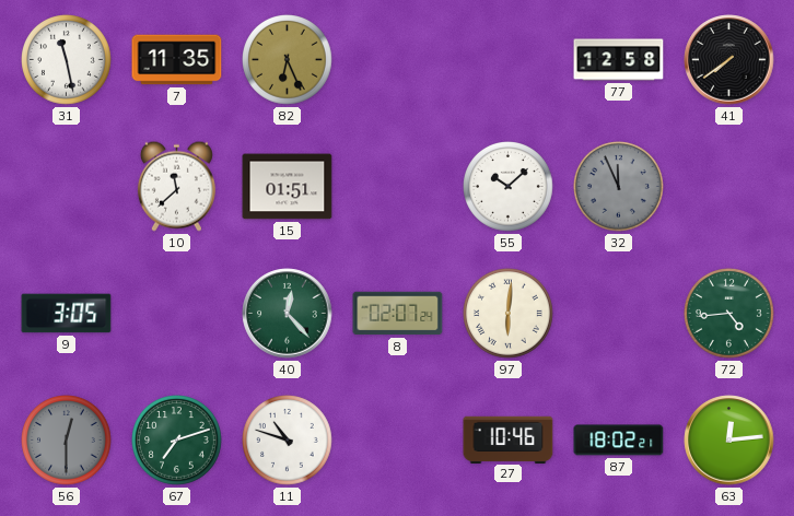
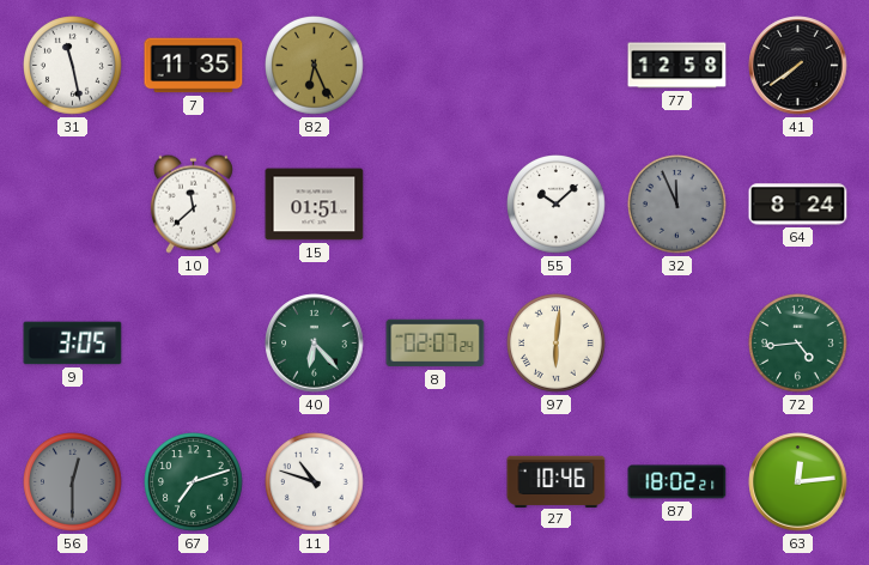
64: none -> 8:24 (798, 205)
40: 12:23 -> 6:23 (315, 344)
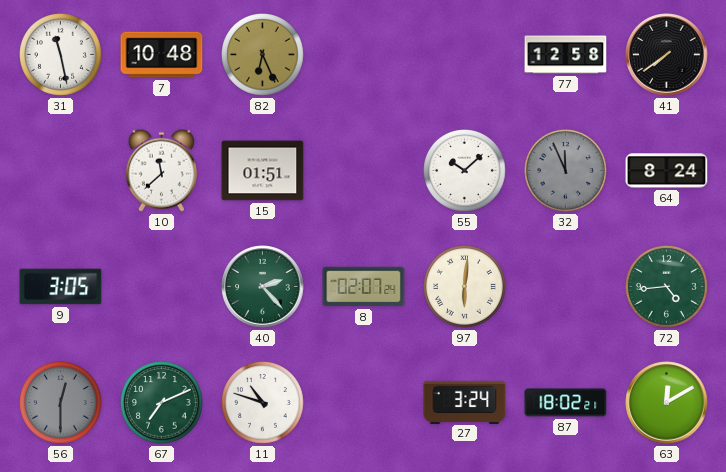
7: 11:35 -> 10:48 (162, 55)
40: 6:23 -> 2:23 (263, 287)
67: 7:12 -> 7:11 (162, 403)
27: 10:46 -> 3:24 (465, 402)
63: 12:14 -> 12:10 (667, 403)
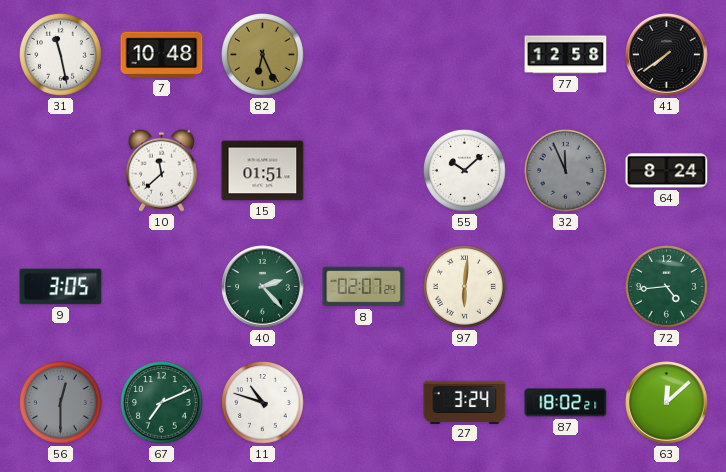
63: 12:10 -> 12:08 (667, 403)
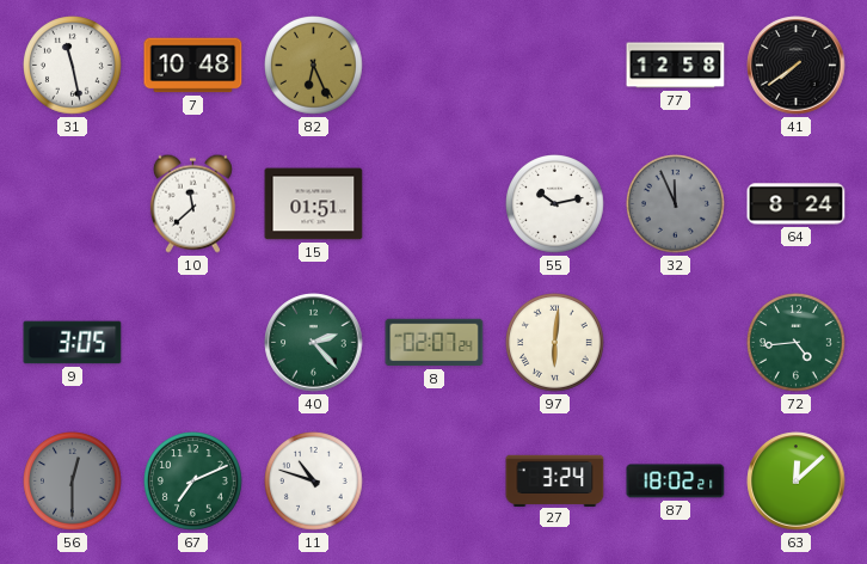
55: 10:08 -> 10:13 (555, 204)
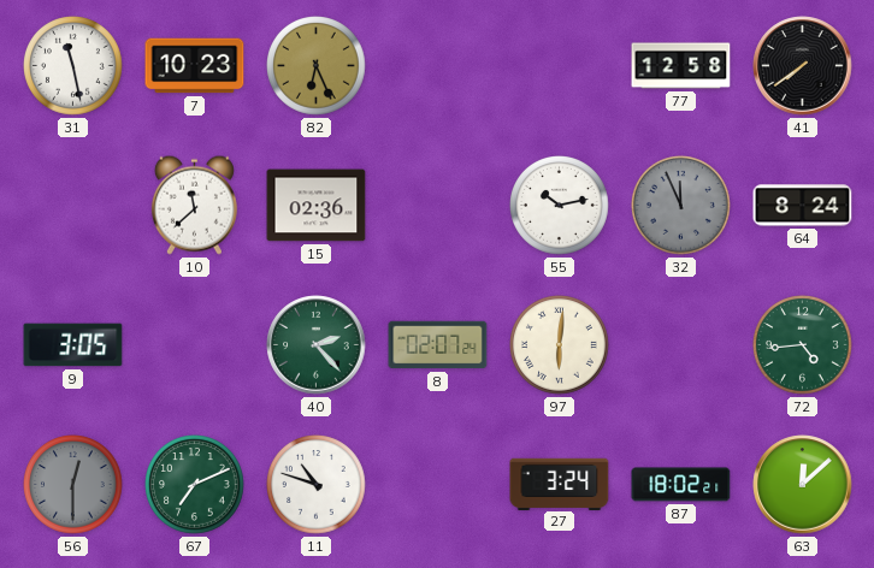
7: 10:48 -> 10:23 (195, 66)
15: 01:51 -> 02:36 (317, 206)
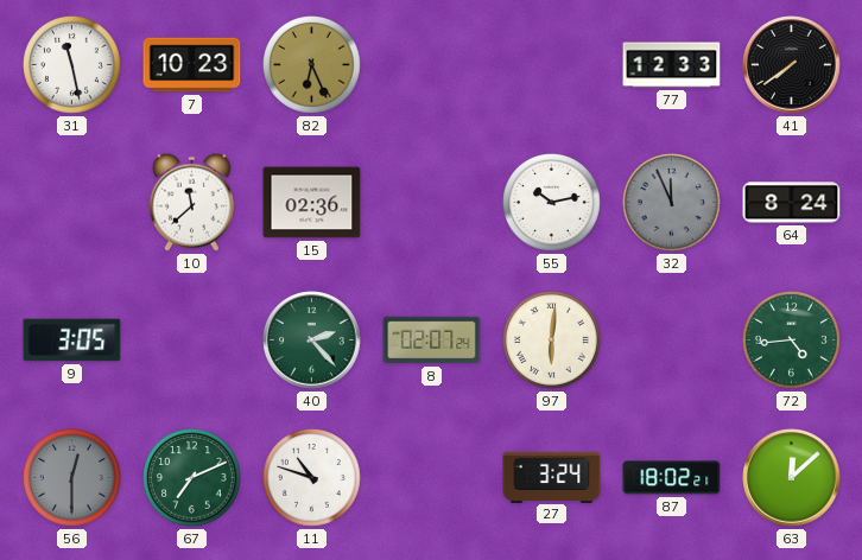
77: 12:58 -> 12:33 (672, 65)
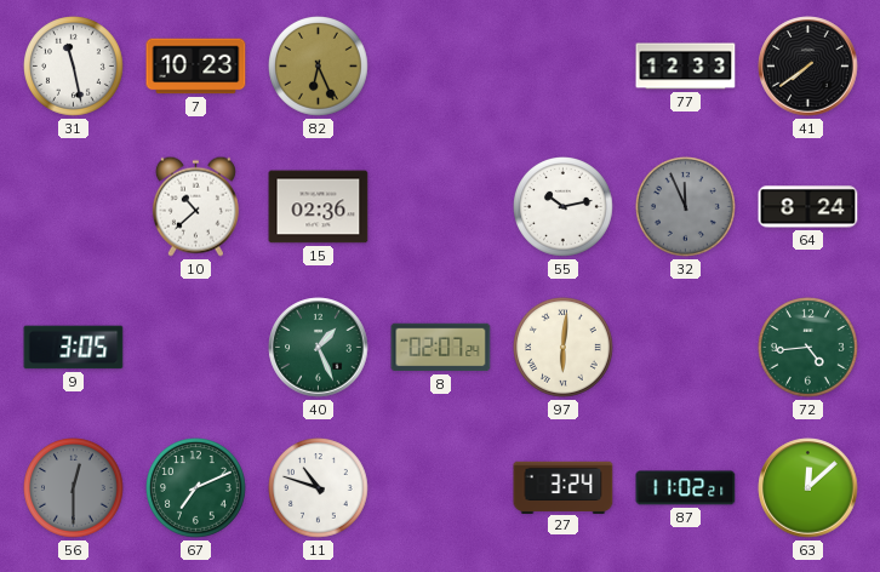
10: 11:38 -> 10:38 (195, 206)
40: 2:23 -> 1:26 (319, 348)
87: 18:02 -> 11:02 (686, 488)
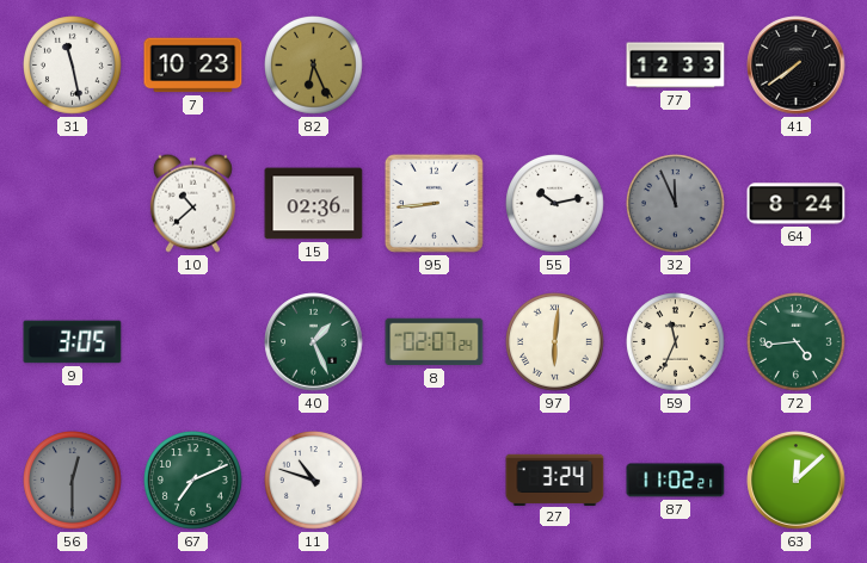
95: none -> 8:44 (433, 203)
59: none -> 11:34 (676, 342)
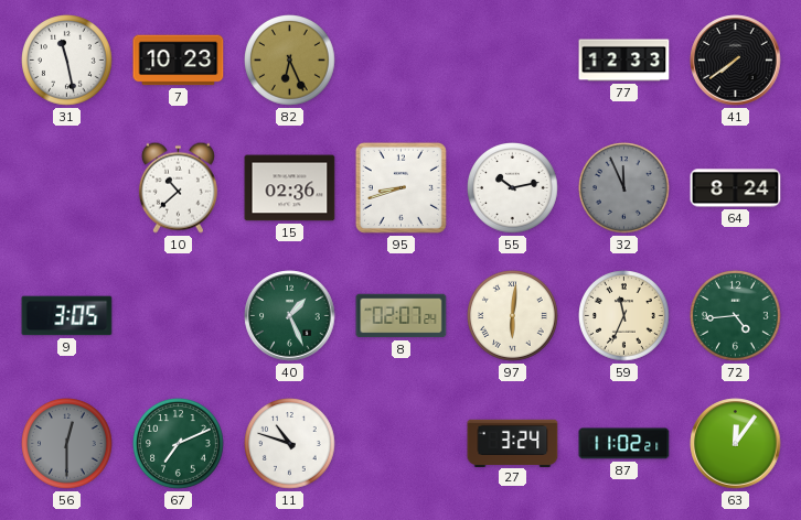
95: 8:44 -> 8:42 (400, 187)
63: 12:08 -> 12:06 (736, 444)
